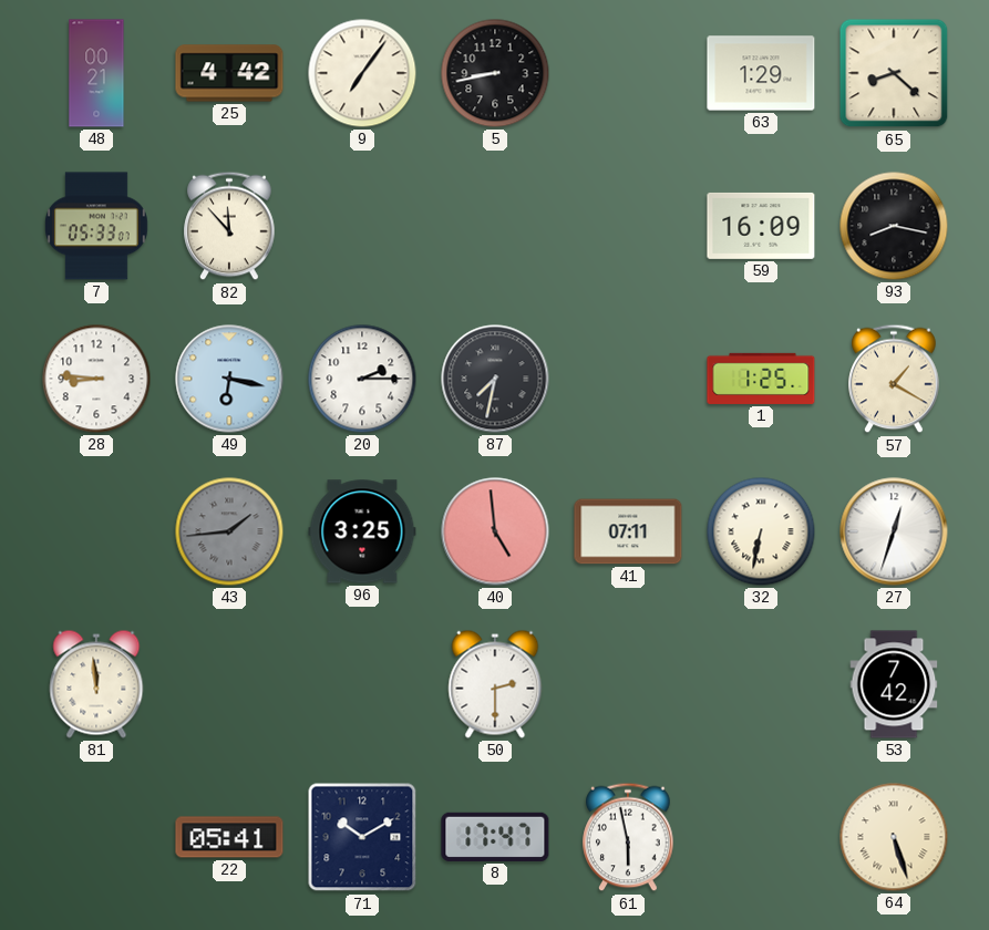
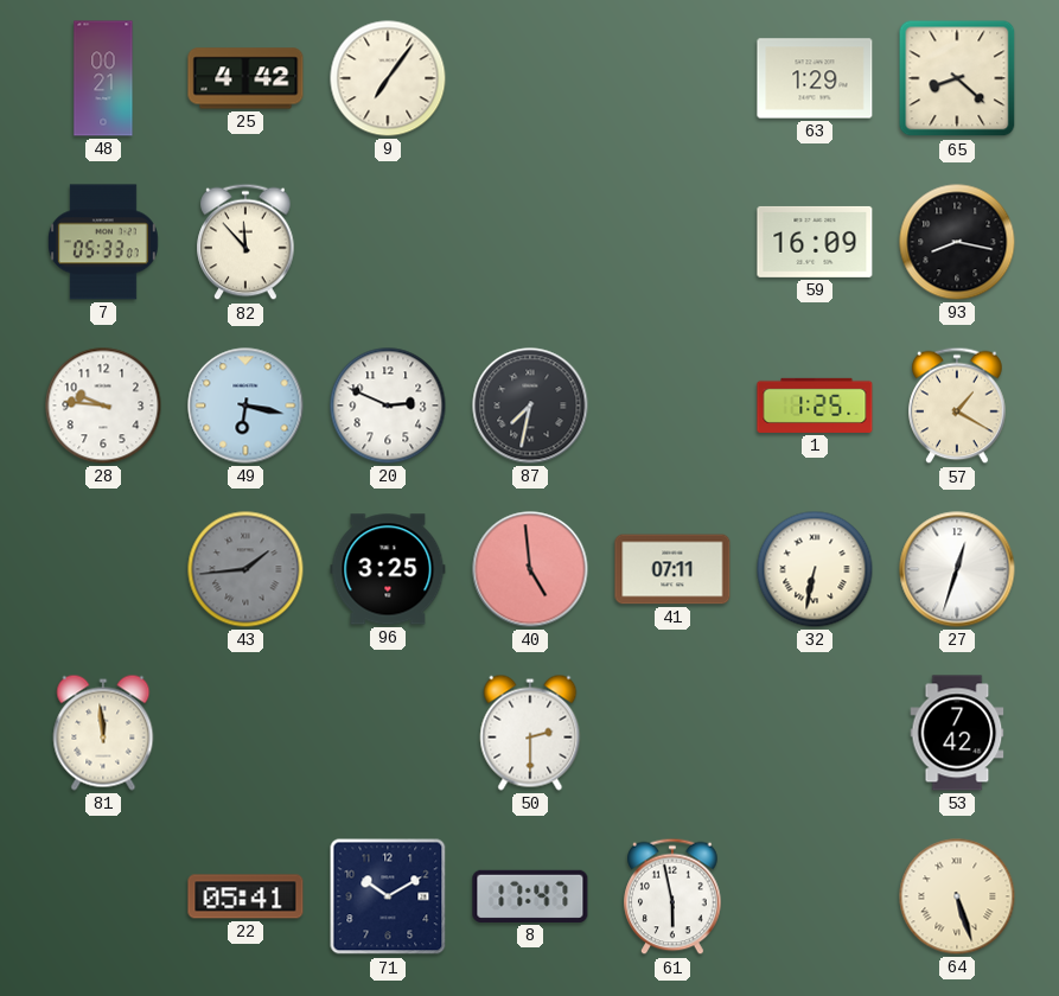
5: 8:43 -> none (495, 73)
28: 8:46 -> 9:46 (103, 406)
20: 2:15 -> 2:49 (388, 406)
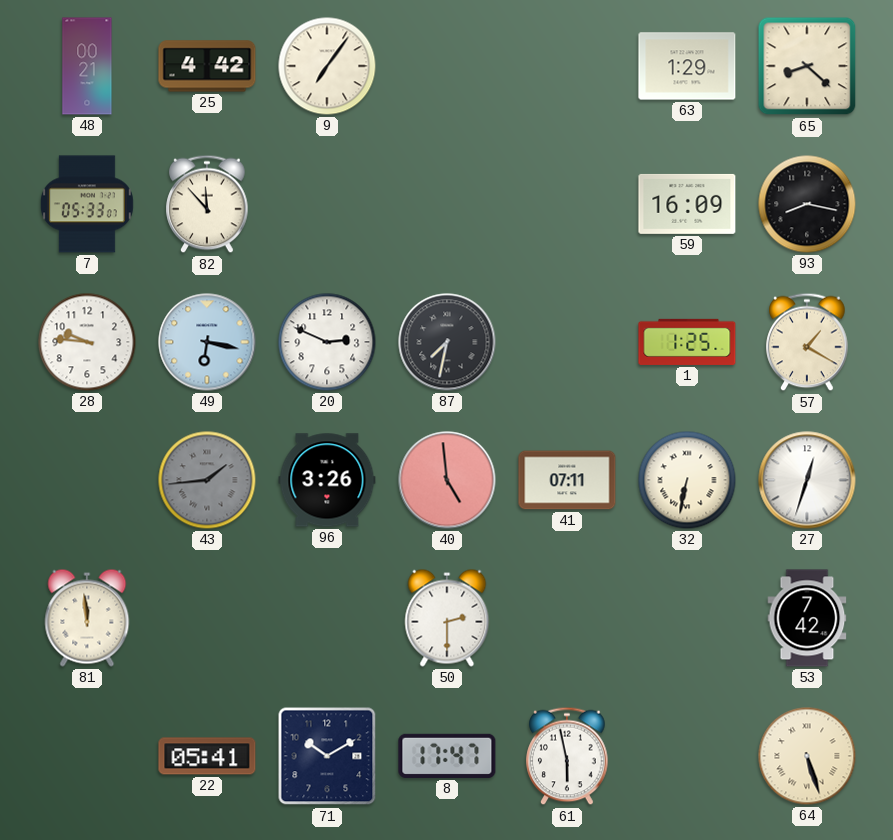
96: 3:25 -> 3:26 (327, 480)
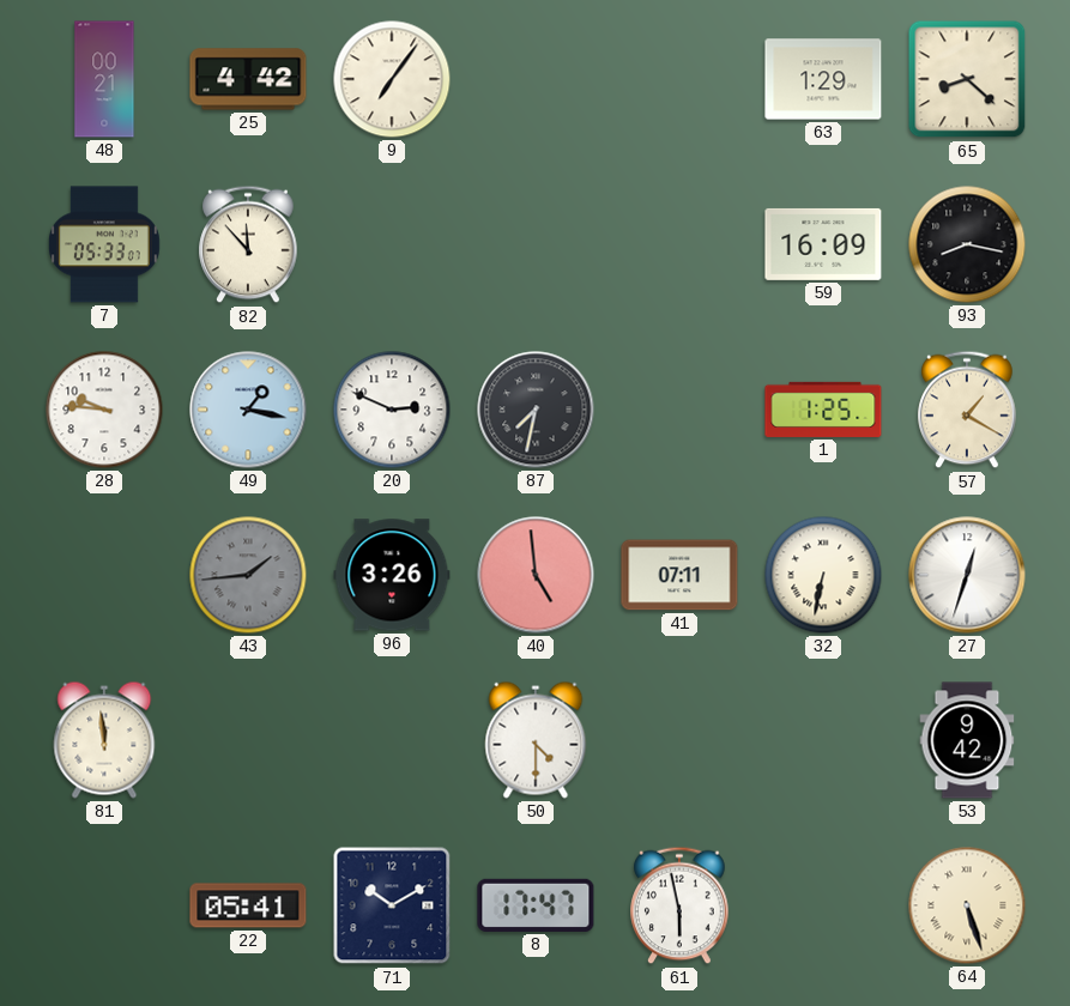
49: 6:17 -> 1:17 (248, 410)
50: 2:30 -> 4:30 (536, 740)
53: 7:42 -> 9:42 (967, 740)
